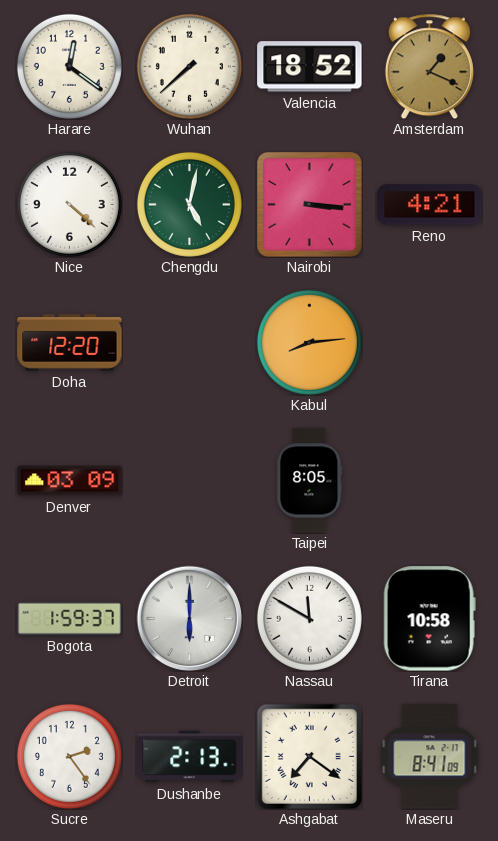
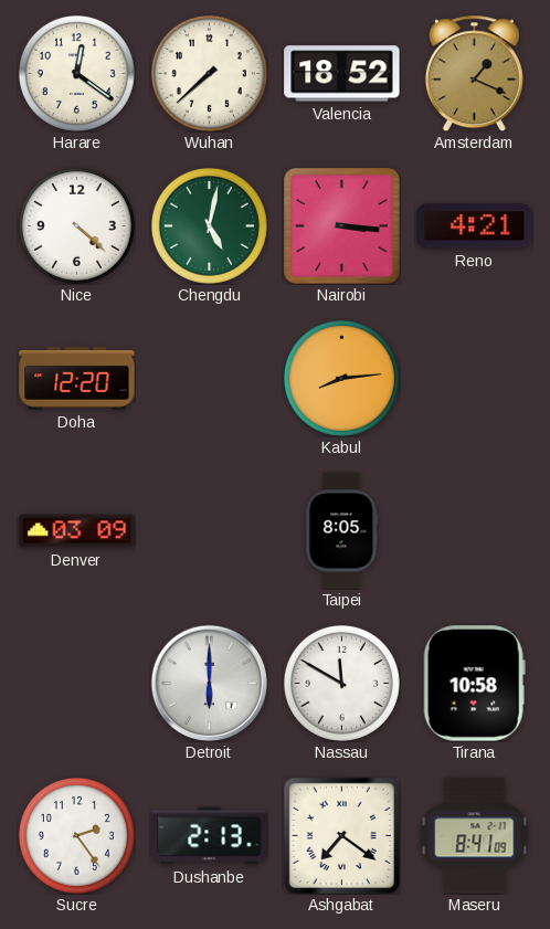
Bogota: 1:59 -> none (70, 618)
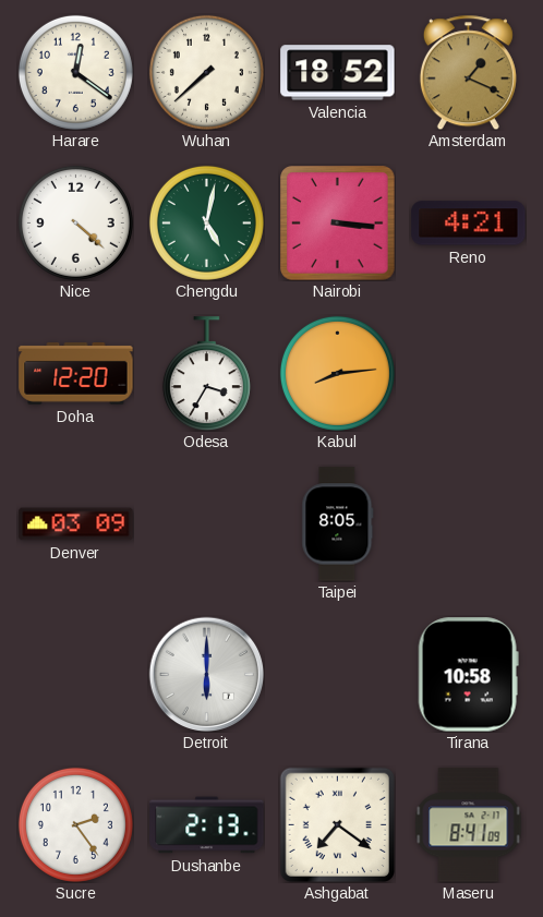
Odesa: none -> 3:35 (206, 374)
Nassau: 11:50 -> none (341, 683)
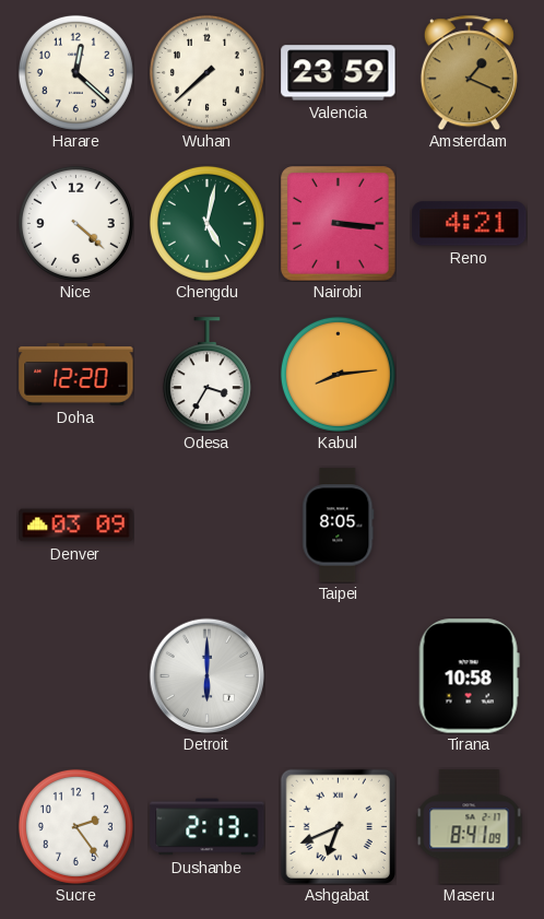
Harare: 12:21 -> 12:22 (75, 72)
Valencia: 18:52 -> 23:59 (339, 73)
Ashgabat: 7:21 -> 6:41 (338, 826)
